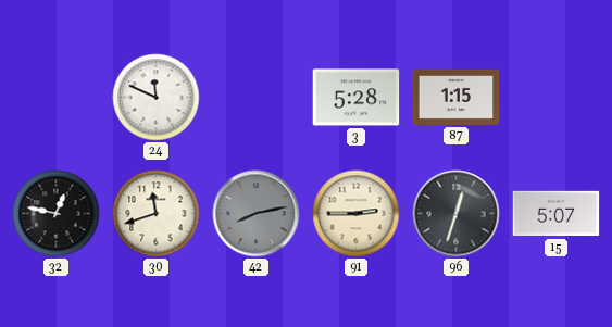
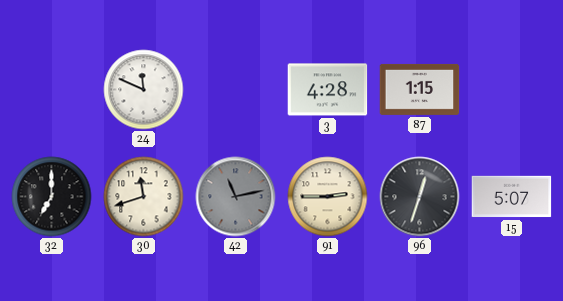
3: 5:28 -> 4:28 (328, 90)
32: 12:47 -> 7:00 (52, 197)
42: 8:13 -> 11:13 (236, 197)
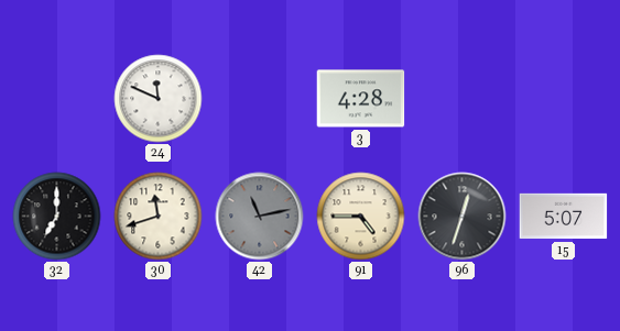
87: 1:15 -> none (420, 89)
91: 2:45 -> 4:45 (361, 217)
